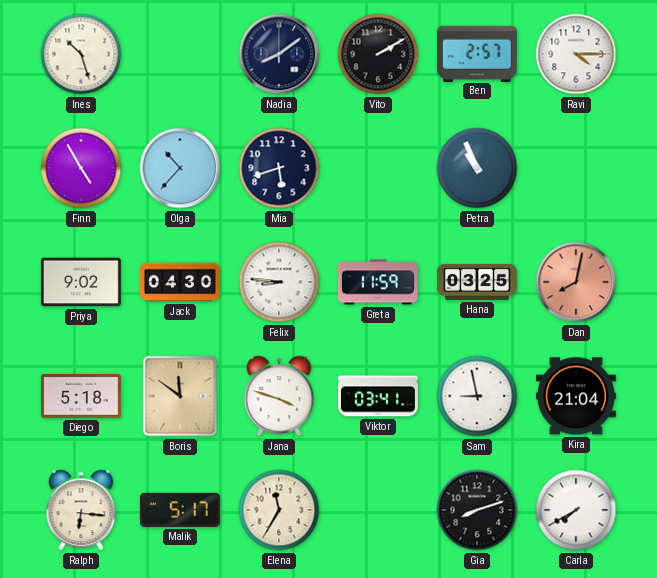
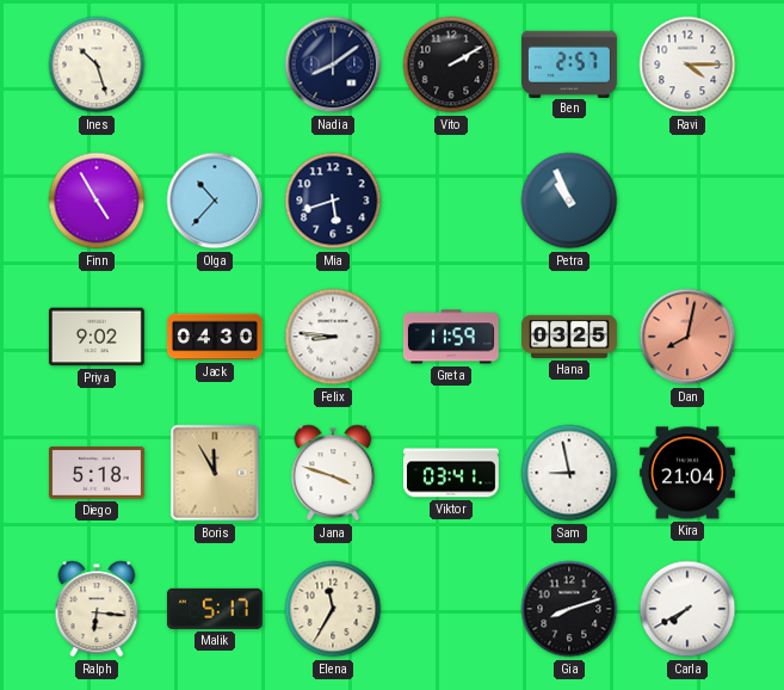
Boris: 11:51 -> 11:55 (215, 473)
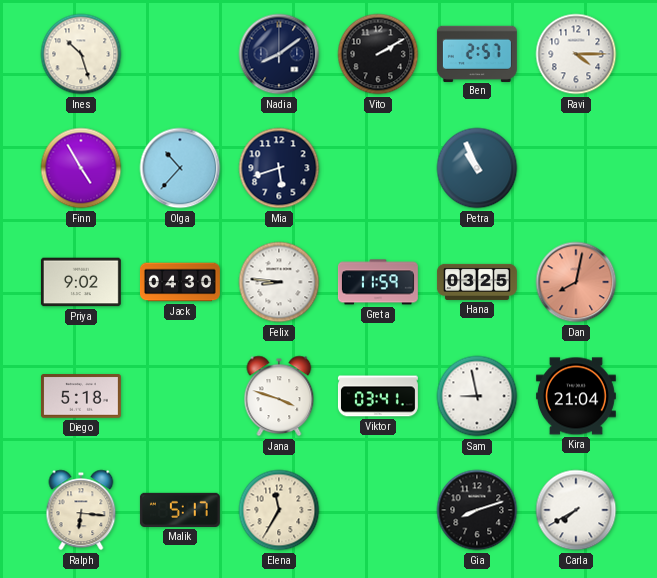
Boris: 11:55 -> none (215, 473)
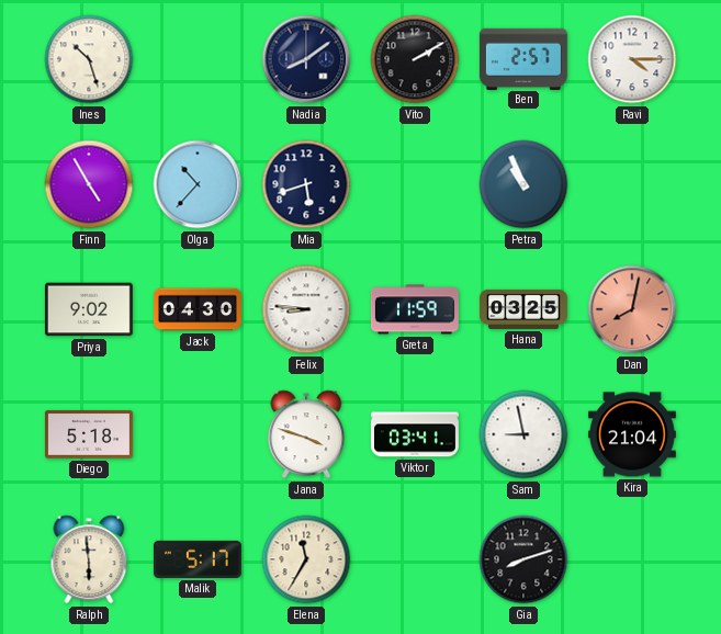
Ralph: 6:16 -> 5:59 (89, 559)
Carla: 7:40 -> none (576, 510)
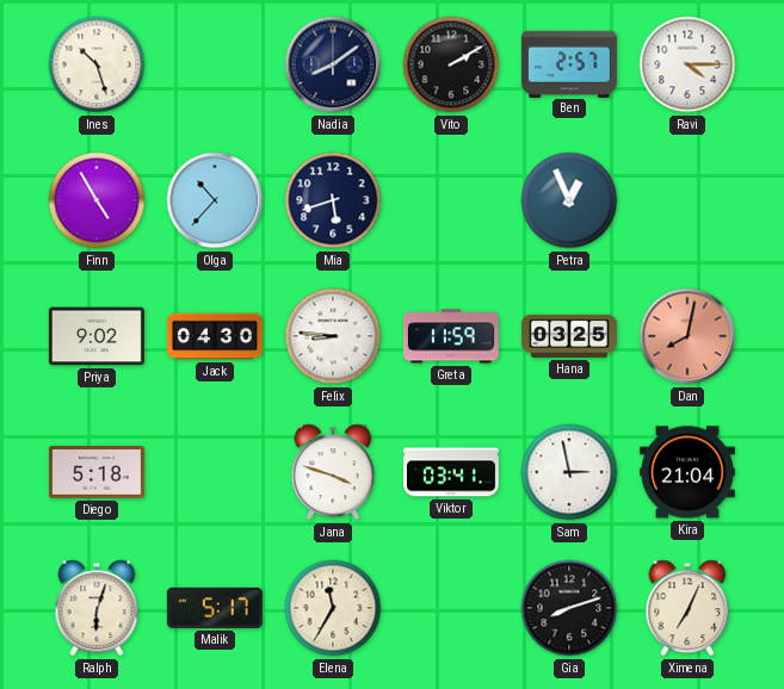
Petra: 10:56 -> 12:56 (569, 200)
Sam: 8:58 -> 2:58 (569, 472)
Ralph: 5:59 -> 6:03 (97, 608)
Ximena: none -> 7:04 (687, 608)
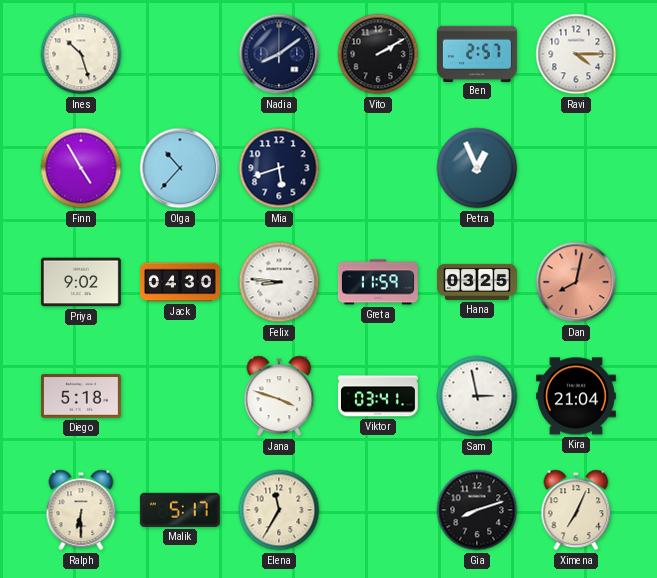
Ralph: 6:03 -> 6:30 (81, 510)
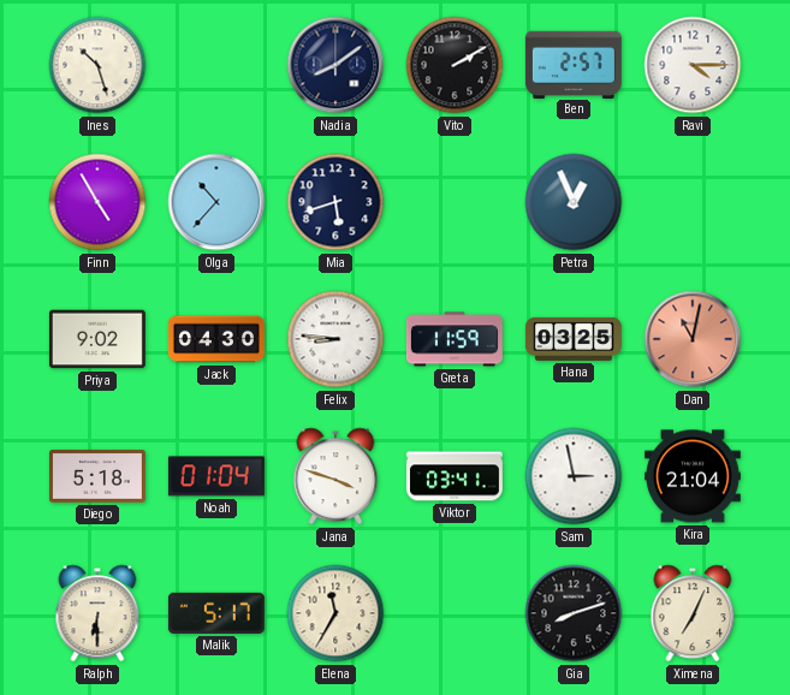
Dan: 8:02 -> 11:02 (693, 339)
Noah: none -> 01:04 (216, 476)
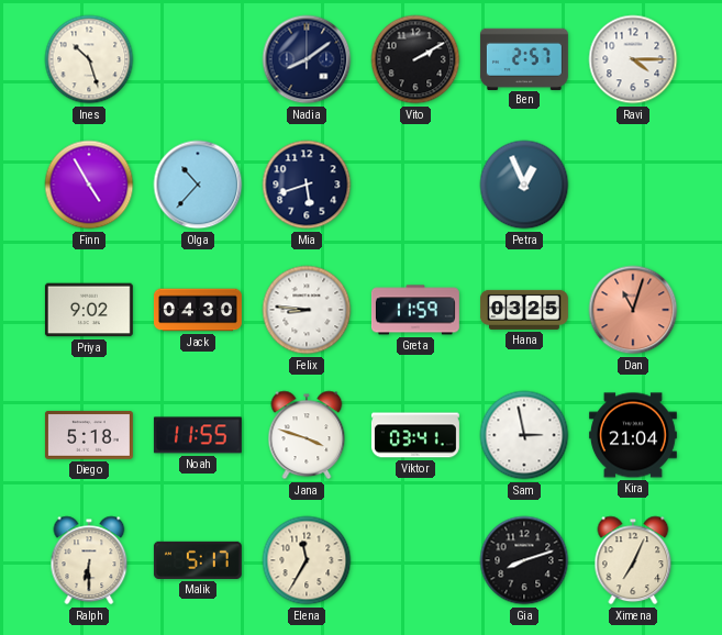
Dan: 11:02 -> 11:03 (633, 310)
Noah: 01:04 -> 11:55 (198, 435)
